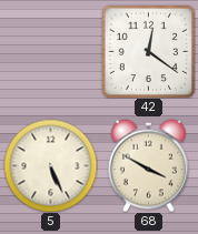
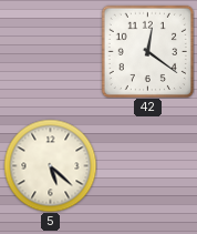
5: 5:26 -> 5:22 (50, 165)
68: 3:50 -> none (149, 165)
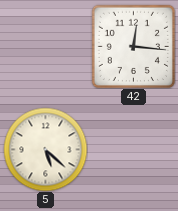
42: 12:21 -> 12:16 (133, 46)
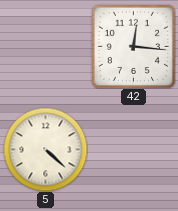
5: 5:22 -> 4:22 (45, 149)
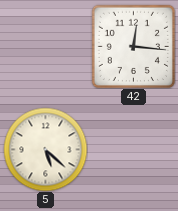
5: 4:22 -> 5:22 (45, 149)
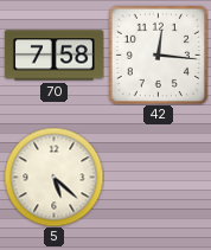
70: none -> 7:58 (53, 56)
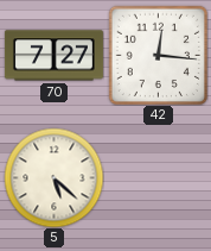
70: 7:58 -> 7:27 (53, 56)
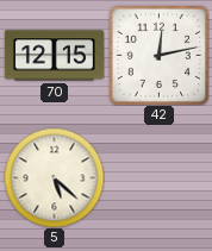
70: 7:27 -> 12:15 (54, 56)
42: 12:16 -> 12:13 (158, 55)
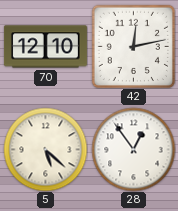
70: 12:15 -> 12:10 (45, 47)
28: none -> 12:54 (133, 149)
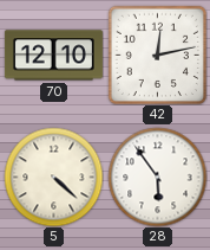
5: 5:22 -> 4:22 (53, 177)
28: 12:54 -> 5:54 (157, 177)
